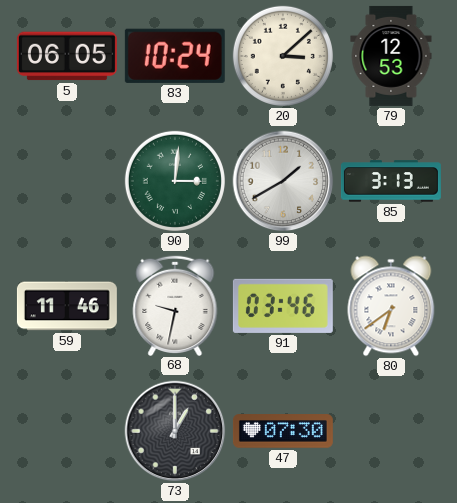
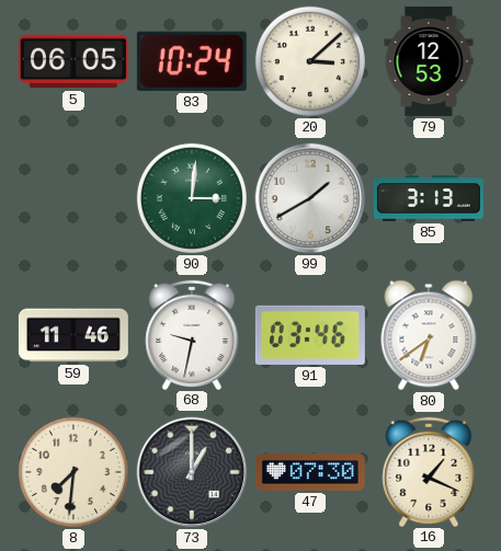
8: none -> 7:31 (73, 472)
16: none -> 1:19 (429, 471)
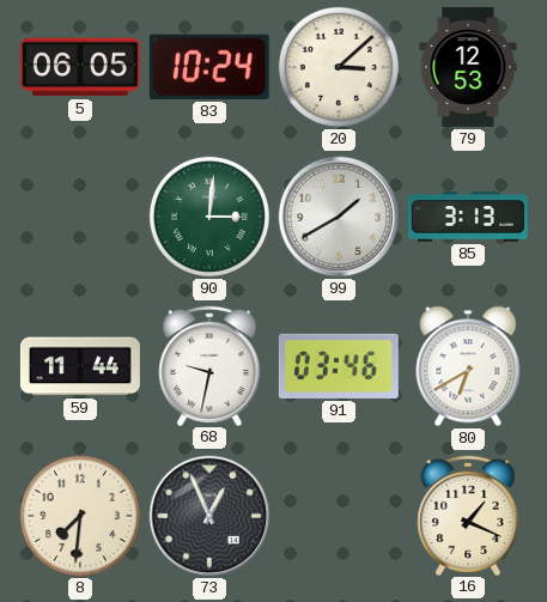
59: 11:46 -> 11:44 (80, 366)
80: 6:39 -> 6:40 (468, 366)
73: 1:00 -> 12:56 (209, 516)
47: 07:30 -> none (310, 472)
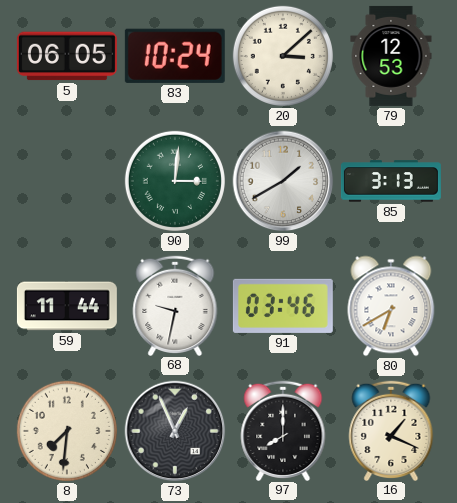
97: none -> 8:00 (283, 430)
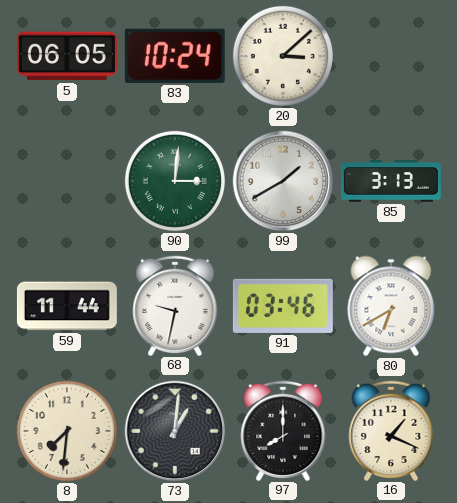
79: 12:53 -> none (391, 56)
73: 12:56 -> 1:01 (175, 431)
